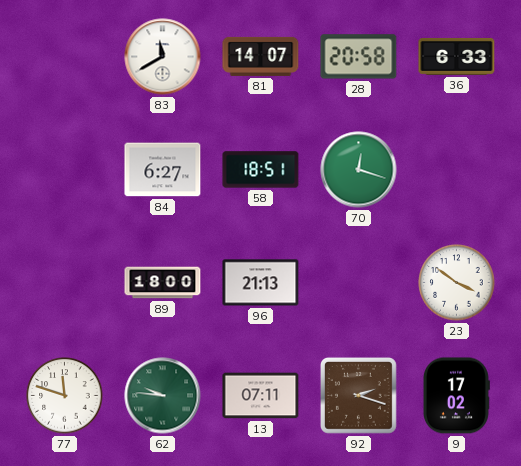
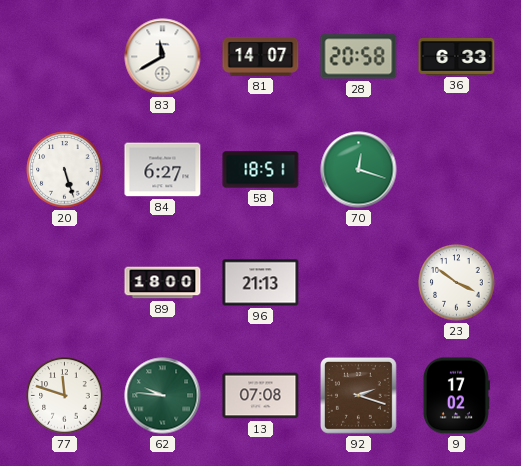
20: none -> 5:27 (65, 170)
13: 07:11 -> 07:08 (261, 396)
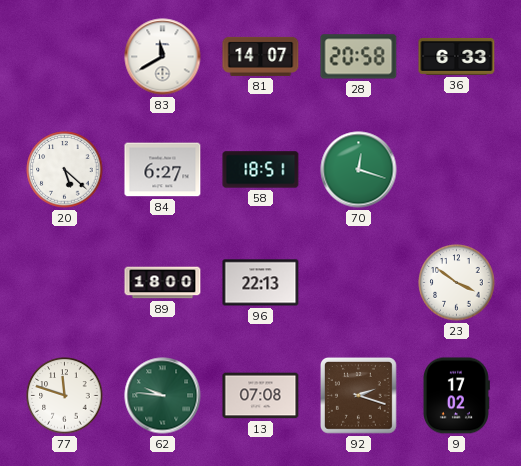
20: 5:27 -> 5:22 (65, 170)
96: 21:13 -> 22:13 (261, 283)
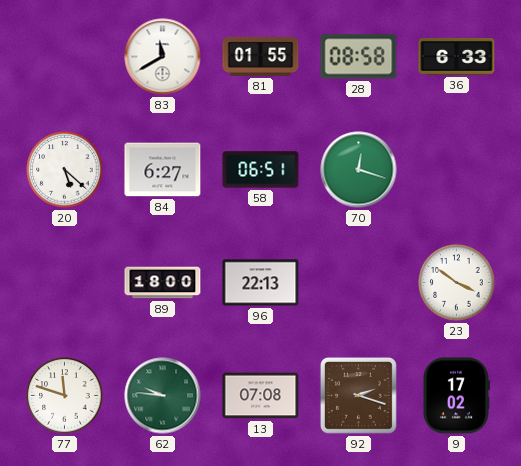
81: 14:07 -> 01:55 (261, 56)
28: 20:58 -> 08:58 (359, 57)
58: 18:51 -> 06:51 (261, 170)
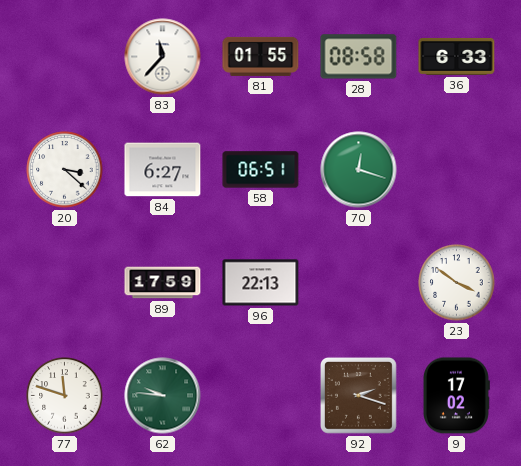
83: 11:40 -> 11:37 (163, 57)
20: 5:22 -> 3:22 (65, 170)
89: 18:00 -> 17:59 (163, 283)
13: 07:08 -> none (261, 396)
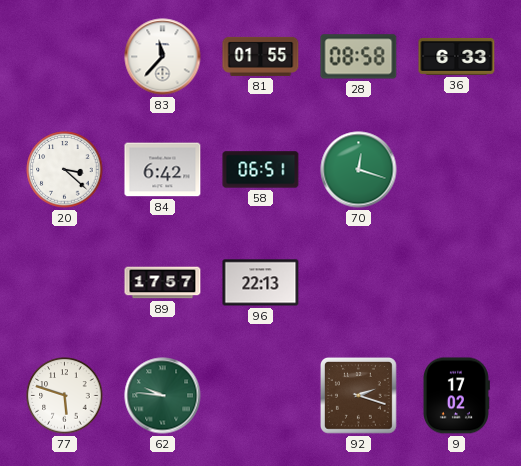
84: 6:27 -> 6:42 (163, 170)
89: 17:59 -> 17:57 (163, 283)
23: 3:51 -> none (457, 283)
77: 11:48 -> 5:48 (65, 396)
